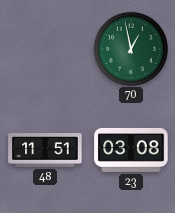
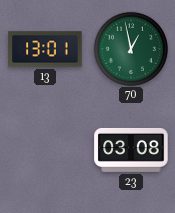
13: none -> 13:01 (45, 49)
48: 11:51 -> none (45, 150)
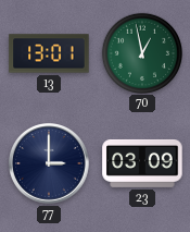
77: none -> 3:00 (50, 164)
23: 03:08 -> 03:09 (142, 163)
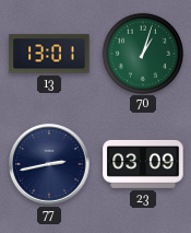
70: 12:58 -> 1:03 (142, 53)
77: 3:00 -> 2:43 (50, 165)
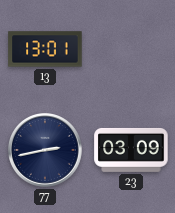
70: 1:03 -> none (142, 53)
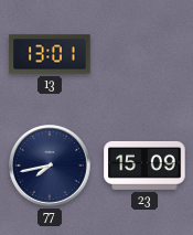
77: 2:43 -> 7:43 (51, 167)
23: 03:09 -> 15:09 (144, 165)
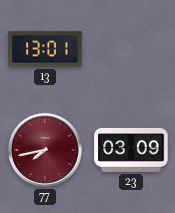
77 dial: navy -> burgundy (46, 151)
23: 15:09 -> 03:09 (131, 150)
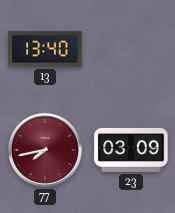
13: 13:01 -> 13:40 (45, 49)
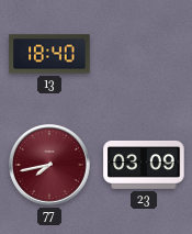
13: 13:40 -> 18:40 (49, 54)
